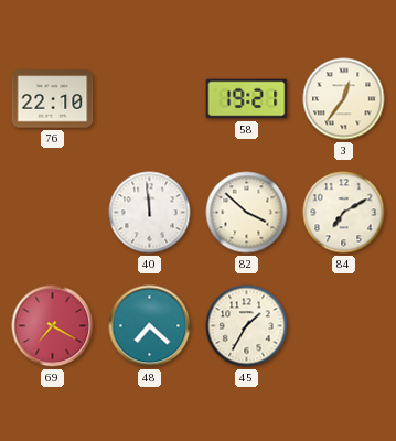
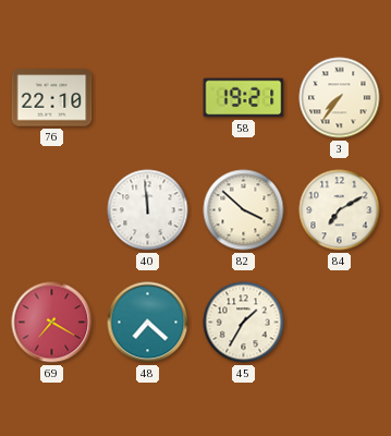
3: 12:36 -> 7:36 (340, 98)
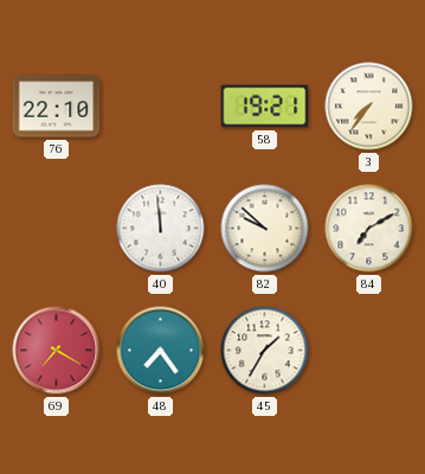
82: 3:52 -> 9:52 (265, 229)
48: 7:22 -> 7:24 (161, 351)
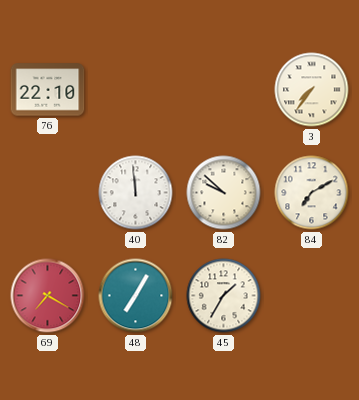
58: 19:21 -> none (265, 107)
48: 7:24 -> 7:05 (136, 296)
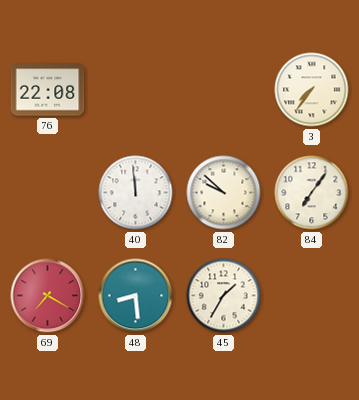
76: 22:10 -> 22:08 (48, 90)
84: 7:10 -> 7:06 (312, 193)
48: 7:05 -> 8:29 (136, 296)
